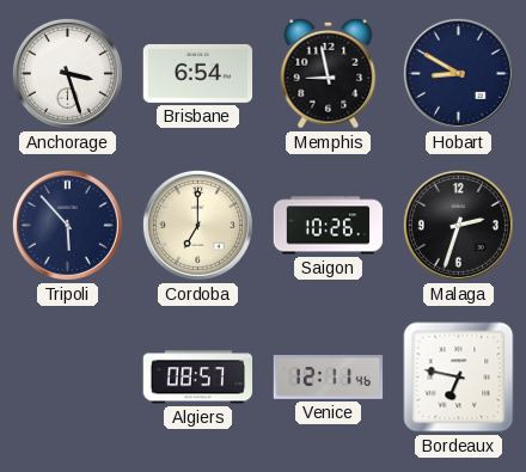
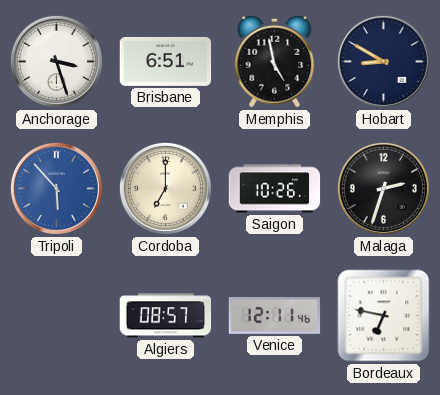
Brisbane: 6:54 -> 6:51 (166, 61)
Memphis: 8:58 -> 4:58 (275, 61)
Tripoli dial: navy -> blue (56, 188)
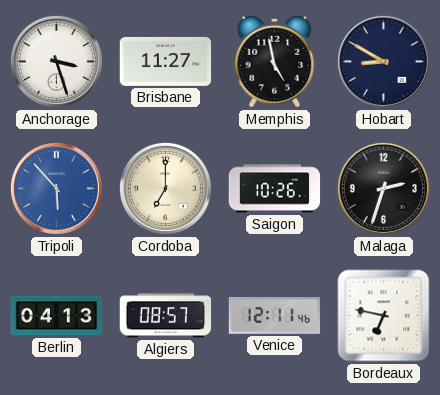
Brisbane: 6:51 -> 11:27 (166, 61)
Berlin: none -> 04:13 (57, 316)
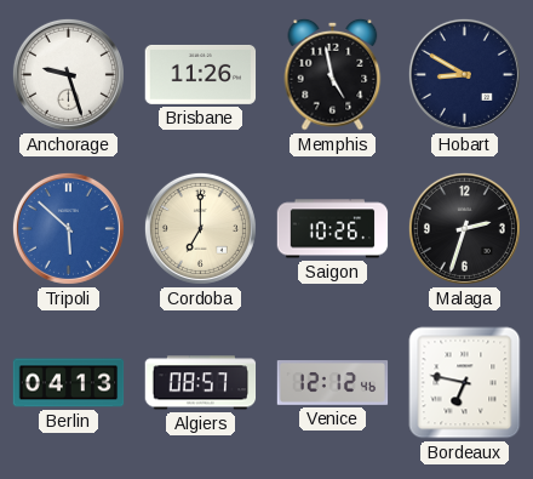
Anchorage: 3:27 -> 9:27 (68, 74)
Brisbane: 11:27 -> 11:26 (201, 74)
Tripoli: 5:53 -> 5:52 (68, 228)
Venice: 12:11 -> 12:12 (333, 383)
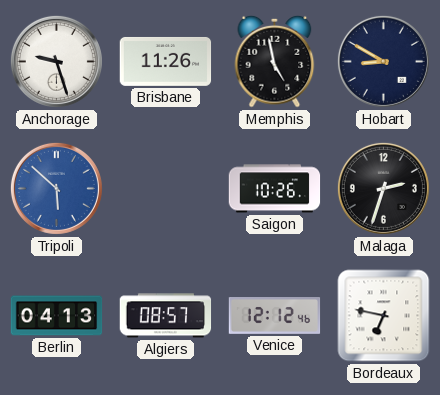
Cordoba: 7:00 -> none (200, 228)
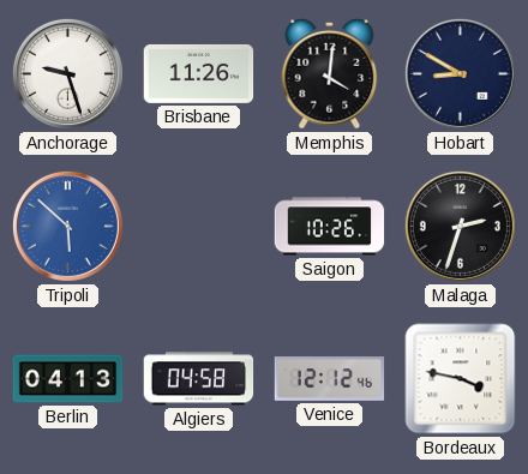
Memphis: 4:58 -> 4:01 (330, 73)
Algiers: 08:57 -> 04:58 (199, 379)
Bordeaux: 6:47 -> 3:47 (461, 379)
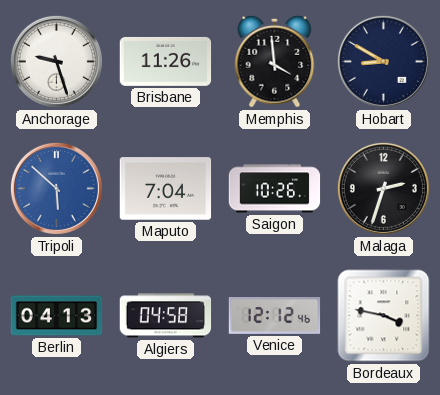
Memphis: 4:01 -> 3:59 (275, 61)
Maputo: none -> 7:04 (166, 189)
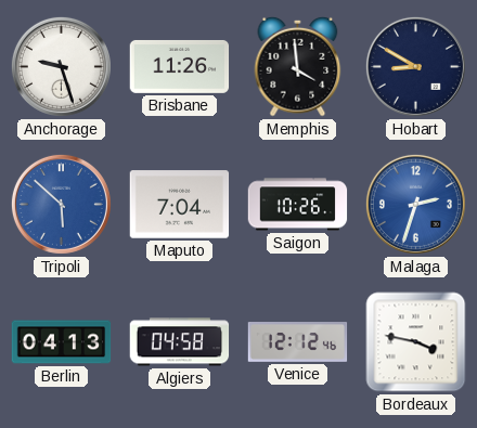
Malaga dial: black -> blue (415, 204)
